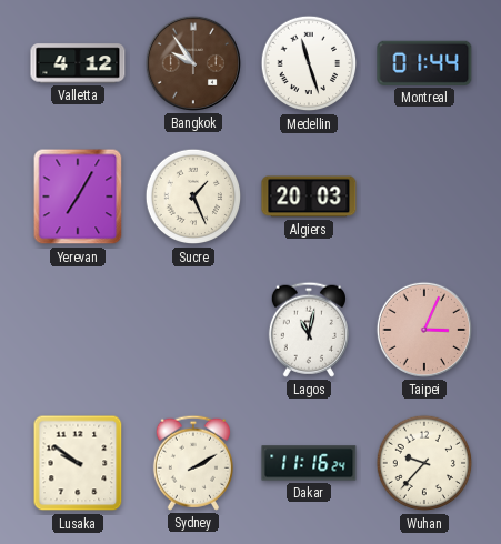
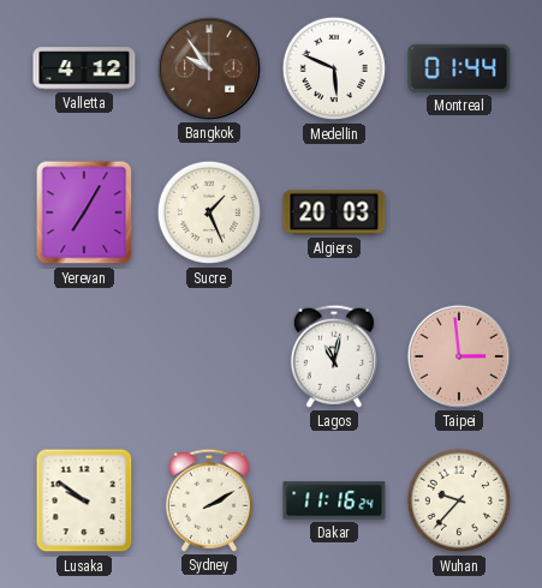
Medellin: 11:27 -> 5:49 (334, 68)
Taipei: 3:04 -> 2:59 (459, 356)
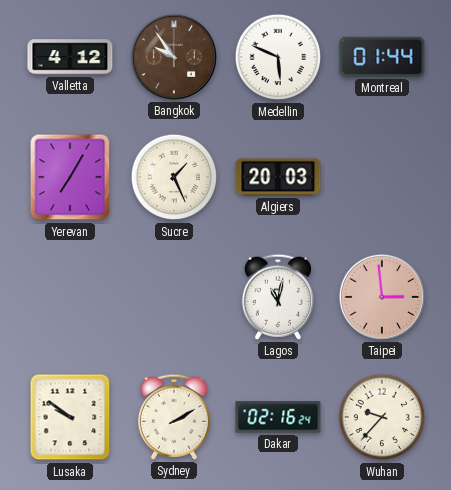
Dakar: 11:16 -> 02:16 (278, 417)
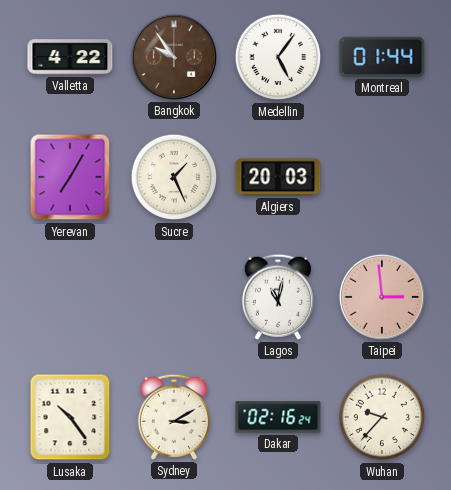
Valletta: 4:12 -> 4:22 (70, 57)
Medellin: 5:49 -> 5:06 (278, 57)
Lusaka: 9:51 -> 10:24 (70, 417)
Sydney: 2:10 -> 3:10 (174, 417)
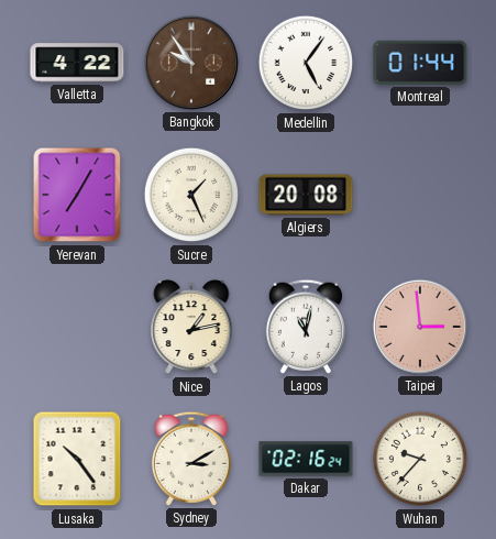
Algiers: 20:03 -> 20:08 (306, 195)
Nice: none -> 1:13 (191, 327)
